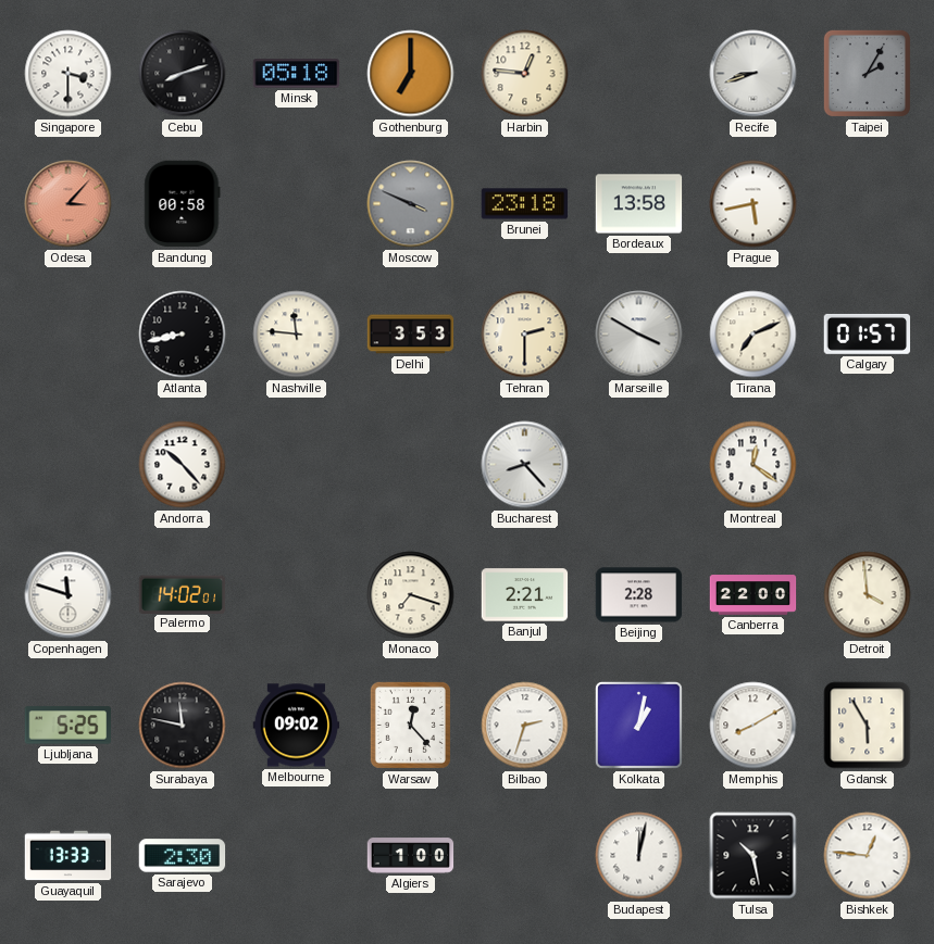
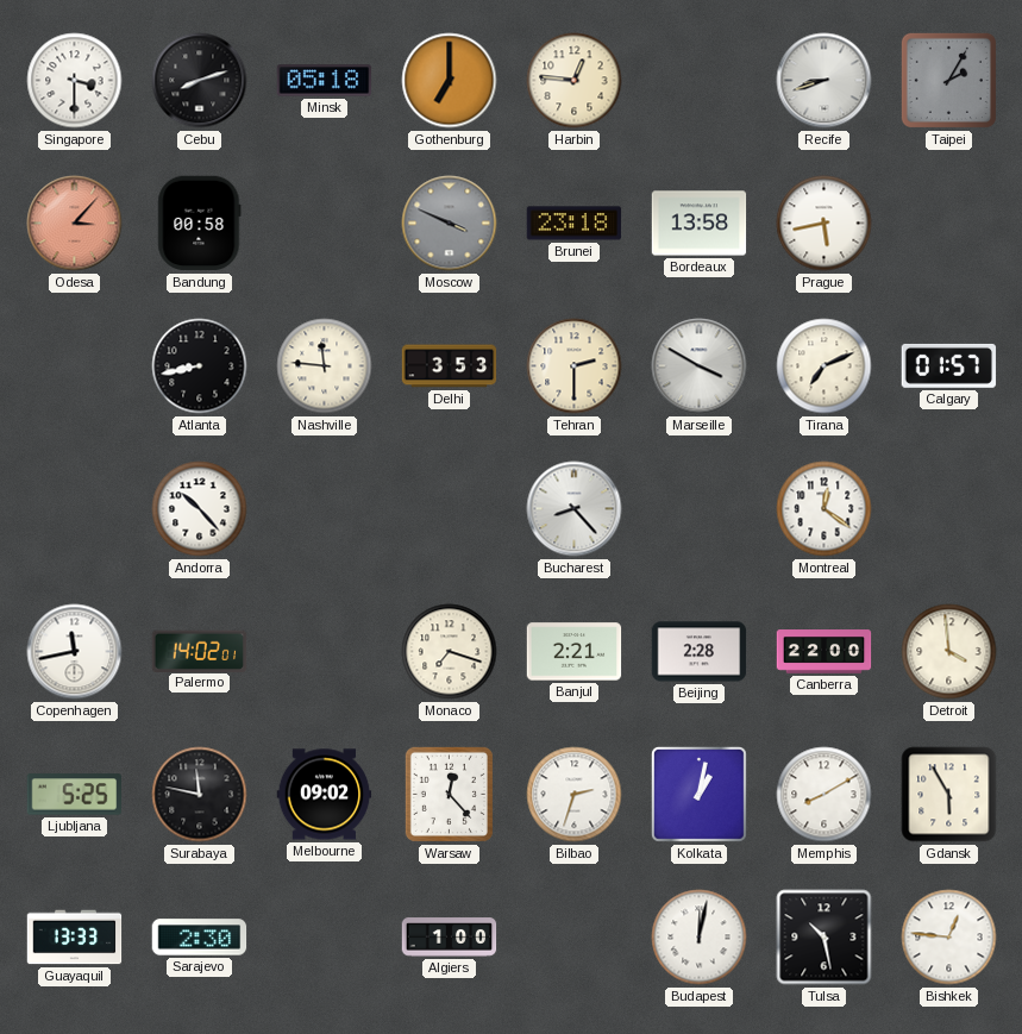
Copenhagen: 11:48 -> 11:43 (75, 652)
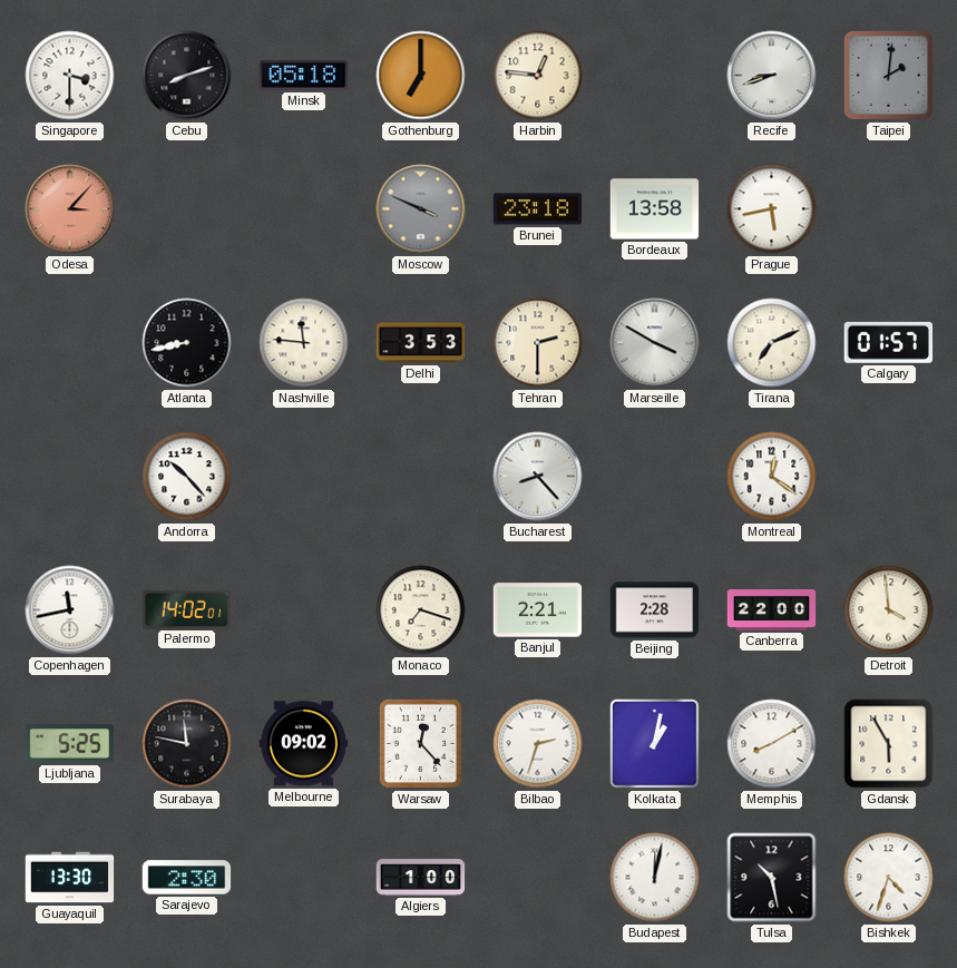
Taipei: 2:05 -> 2:01 (888, 75)
Bandung: 00:58 -> none (200, 224)
Guayaquil: 13:33 -> 13:30 (70, 878)
Bishkek: 12:46 -> 4:33 (889, 878)
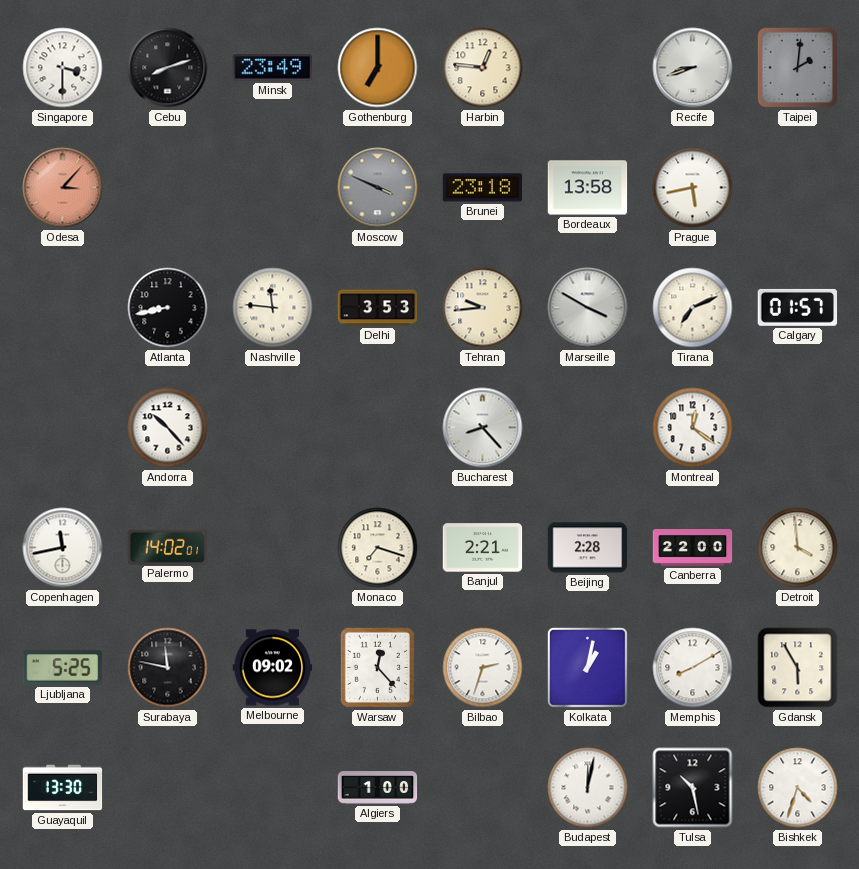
Minsk: 05:18 -> 23:49 (273, 68)
Tehran: 2:30 -> 9:44 (483, 308)
Sarajevo: 2:30 -> none (187, 878)
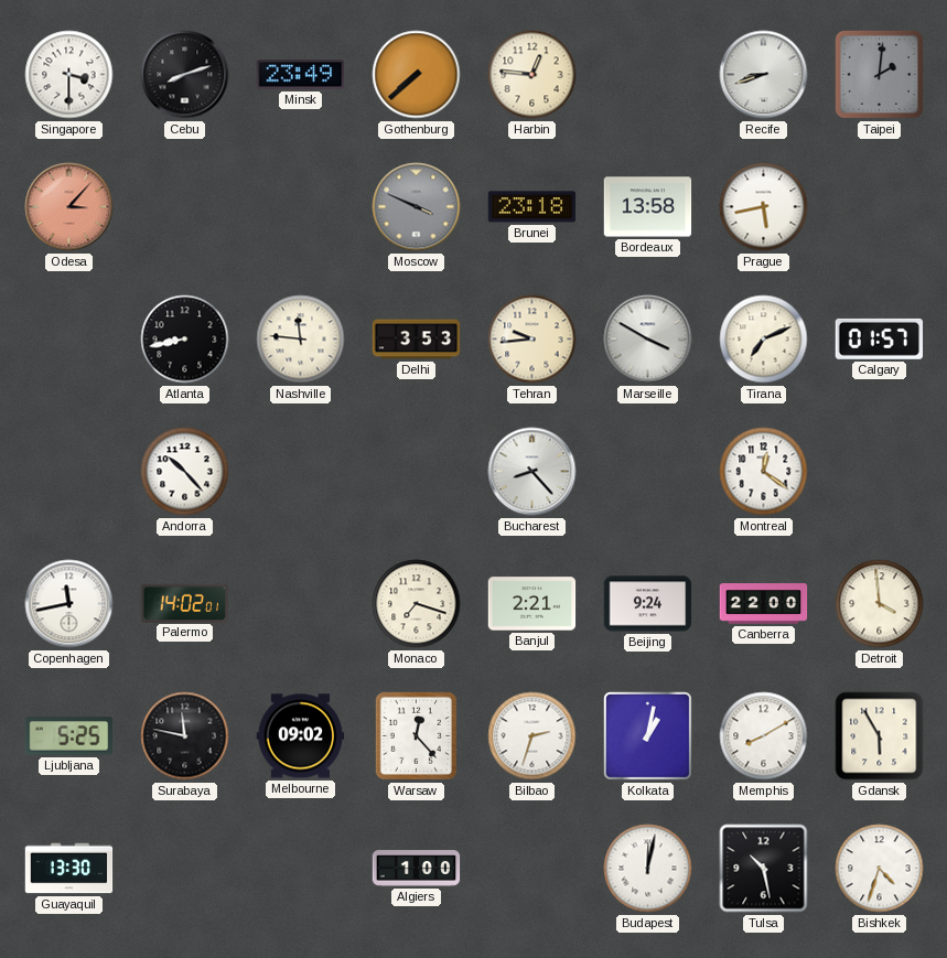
Gothenburg: 7:00 -> 7:38 (417, 75)
Beijing: 2:28 -> 9:24 (648, 604)
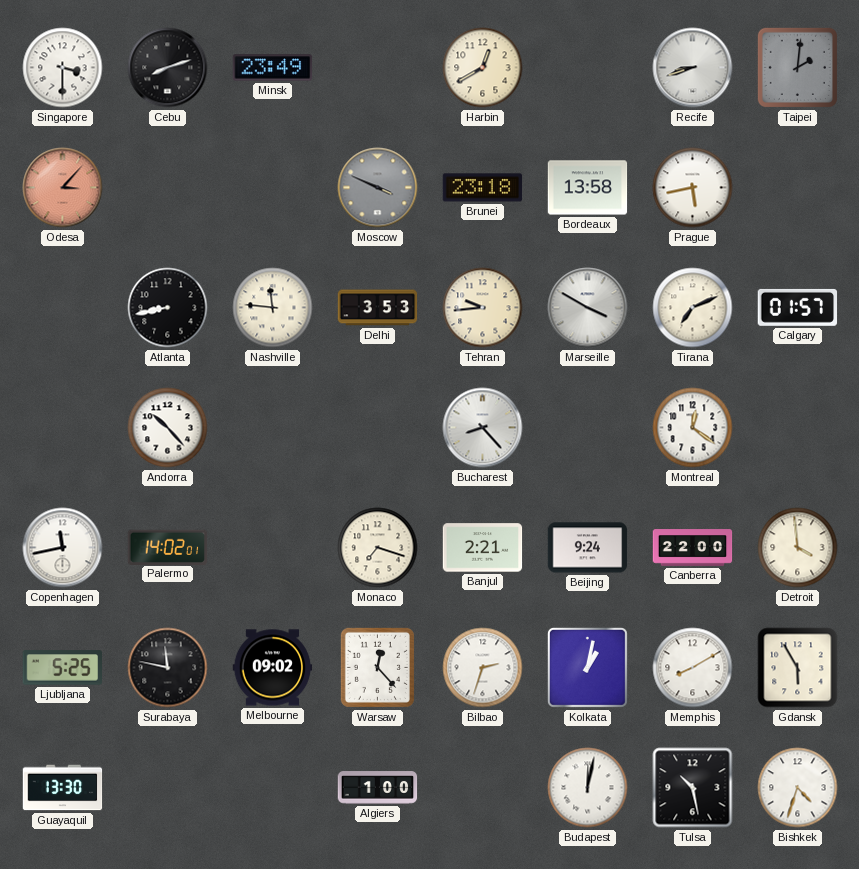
Gothenburg: 7:38 -> none (417, 75)
Harbin: 12:46 -> 12:40 (483, 68)
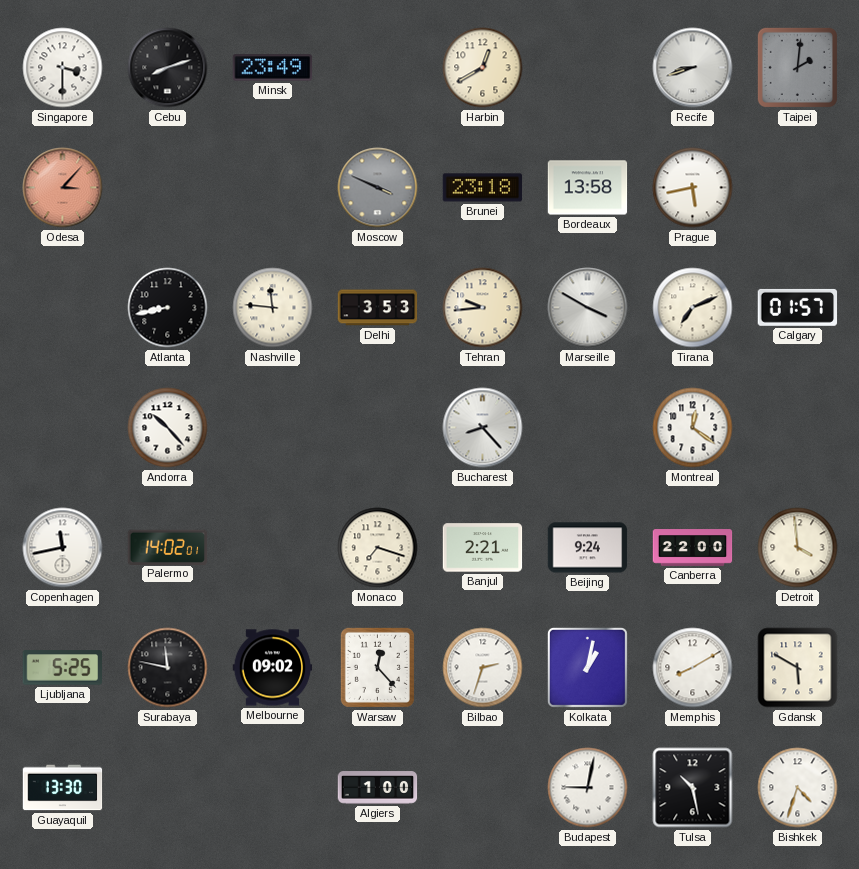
Gdansk: 5:55 -> 5:50 (798, 668)
Budapest: 12:02 -> 9:02 (588, 788)
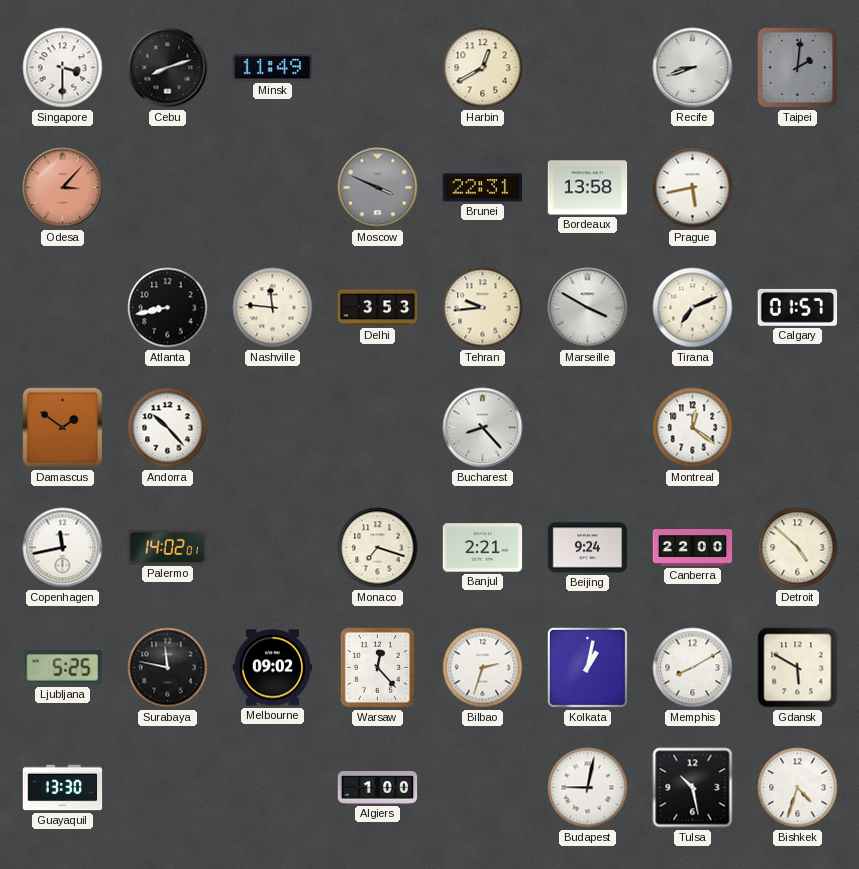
Minsk: 23:49 -> 11:49 (273, 68)
Brunei: 23:18 -> 22:31 (483, 188)
Damascus: none -> 1:51 (63, 428)
Detroit: 3:59 -> 4:52 (798, 548)
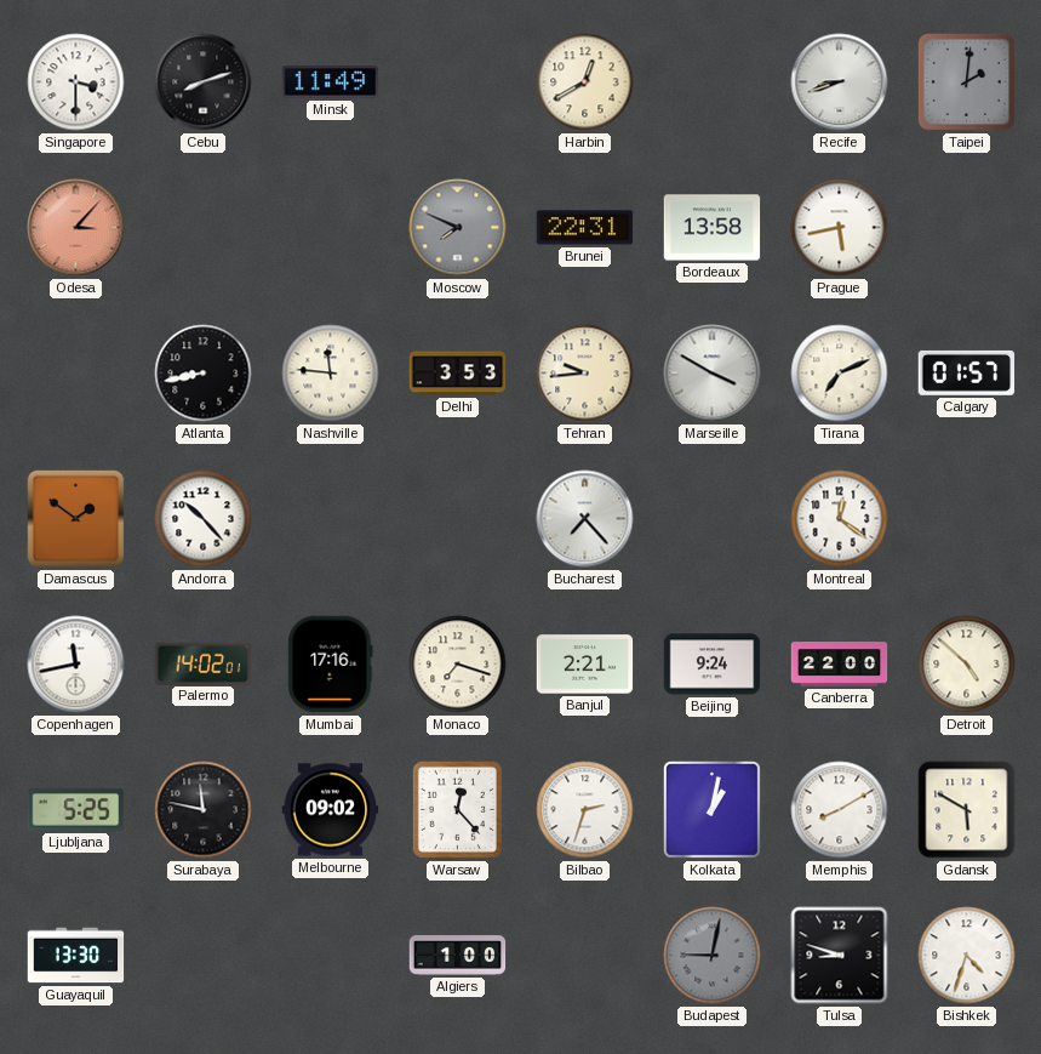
Moscow: 3:49 -> 7:49 (458, 228)
Bucharest: 8:23 -> 7:23 (585, 519)
Mumbai: none -> 17:16 (331, 665)
Budapest dial: white -> grey (713, 956)
Tulsa: 10:28 -> 8:48 (840, 956)
